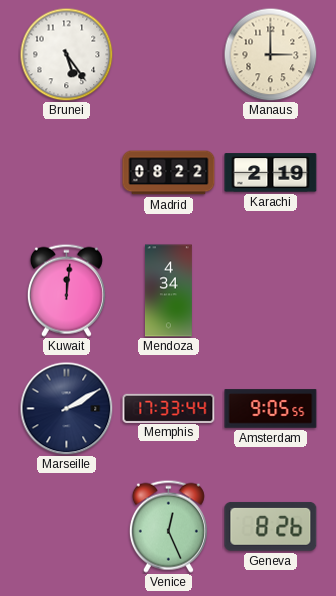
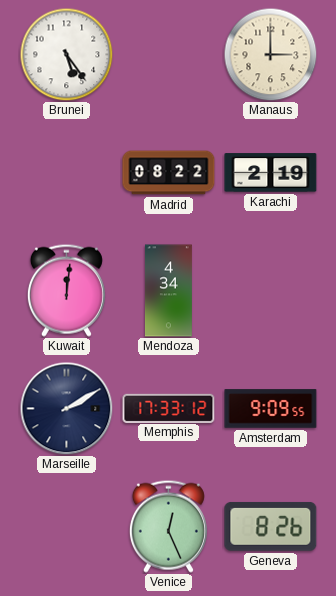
Memphis: 17:33:44 -> 17:33:12 (169, 408)
Amsterdam: 9:05 -> 9:09 (271, 409)
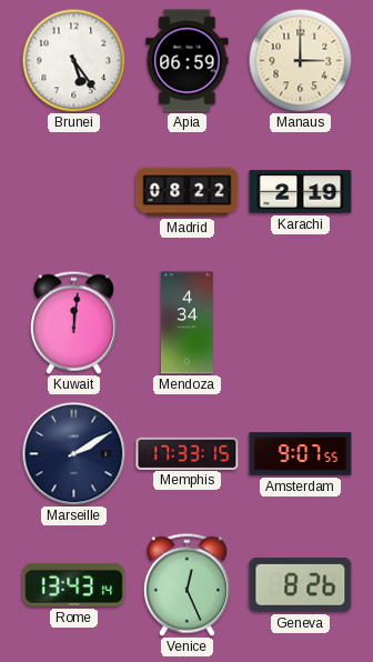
Apia: none -> 06:59 (188, 61)
Memphis: 17:33:12 -> 17:33:15 (188, 453)
Amsterdam: 9:09 -> 9:07 (301, 454)
Rome: none -> 13:43 (74, 584)
